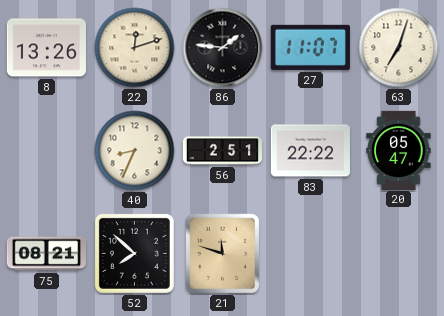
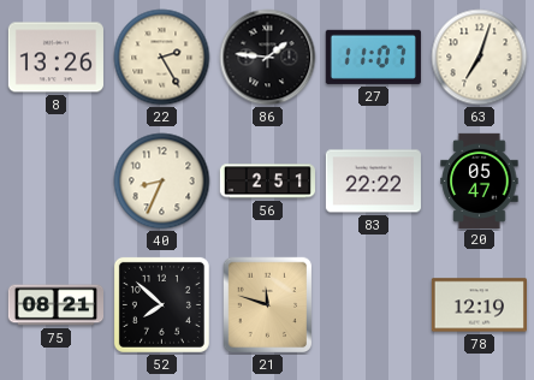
22: 12:12 -> 2:25 (162, 58)
78: none -> 12:19 (479, 305)
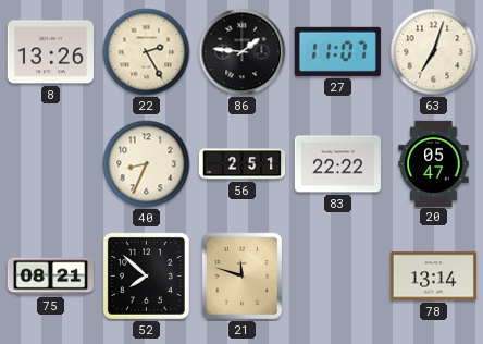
78: 12:19 -> 13:14 (433, 277)
